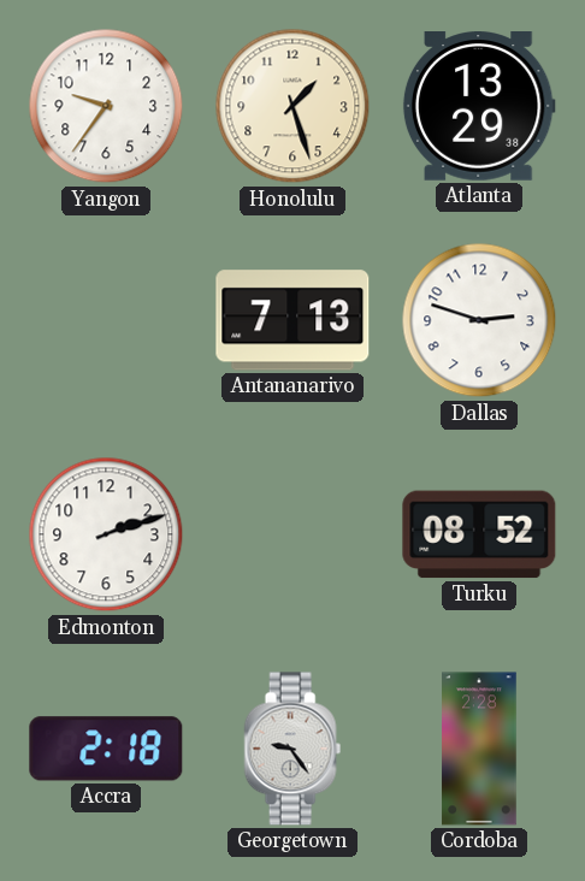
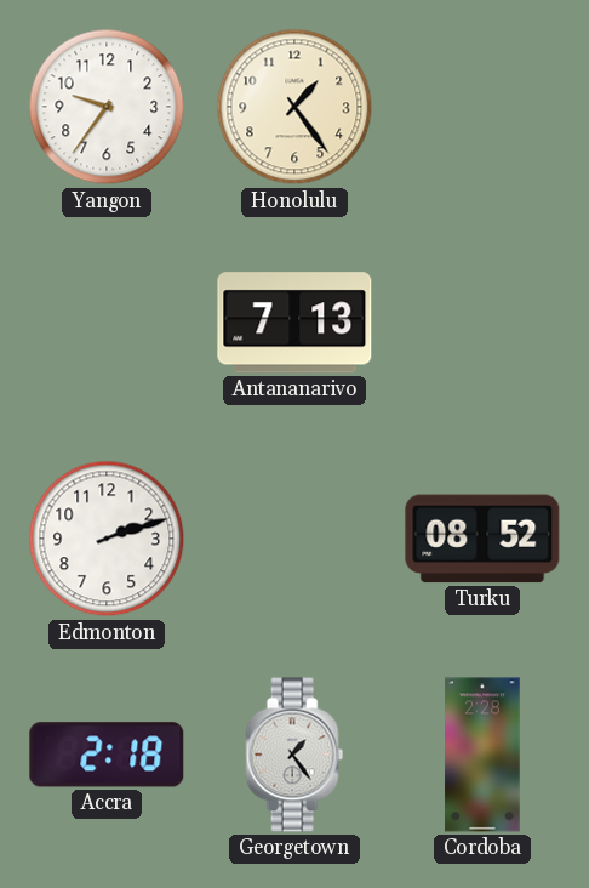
Honolulu: 1:27 -> 1:24 (294, 107)
Atlanta: 13:29 -> none (479, 107)
Dallas: 2:48 -> none (479, 320)
Georgetown: 9:24 -> 1:24 (294, 755)
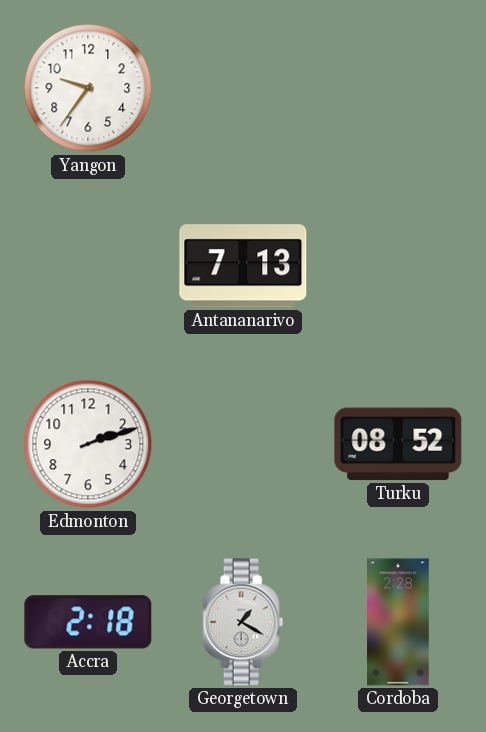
Honolulu: 1:24 -> none (294, 107)
Georgetown: 1:24 -> 1:20 (243, 622)
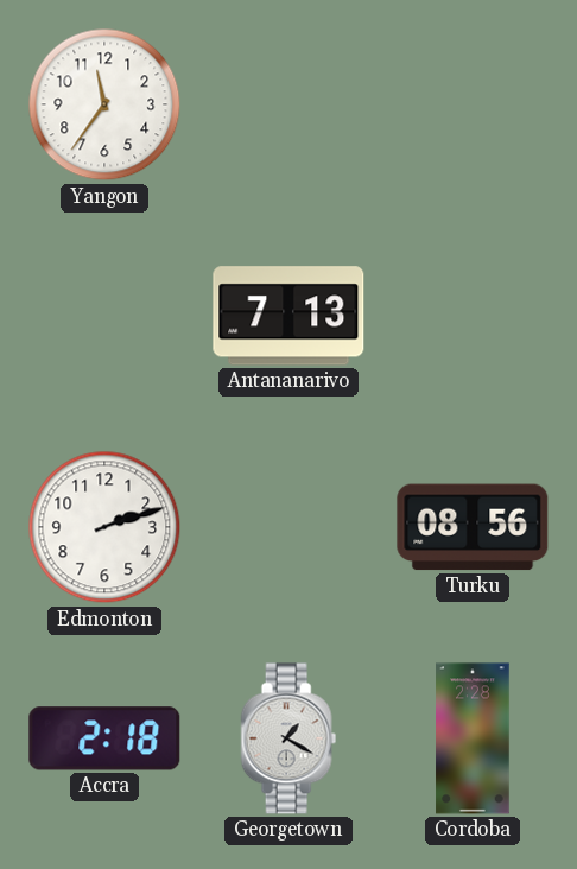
Yangon: 9:36 -> 11:36 (104, 104)
Turku: 08:52 -> 08:56 (473, 527)
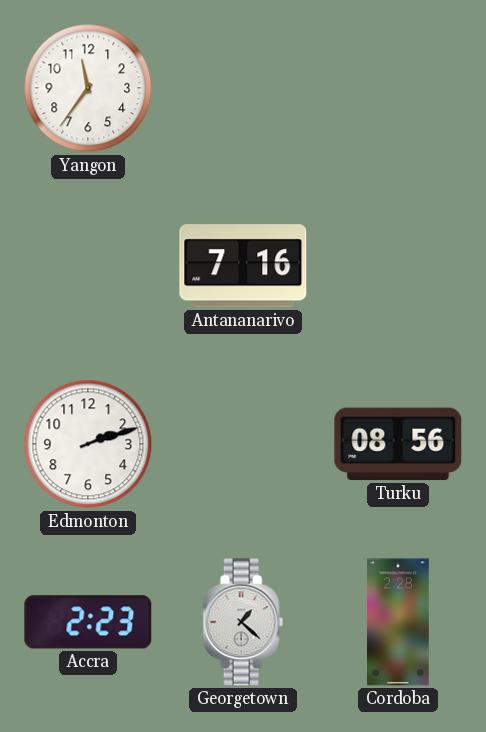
Antananarivo: 7:13 -> 7:16 (243, 266)
Accra: 2:18 -> 2:23 (88, 622)
Georgetown: 1:20 -> 1:22 (243, 622)
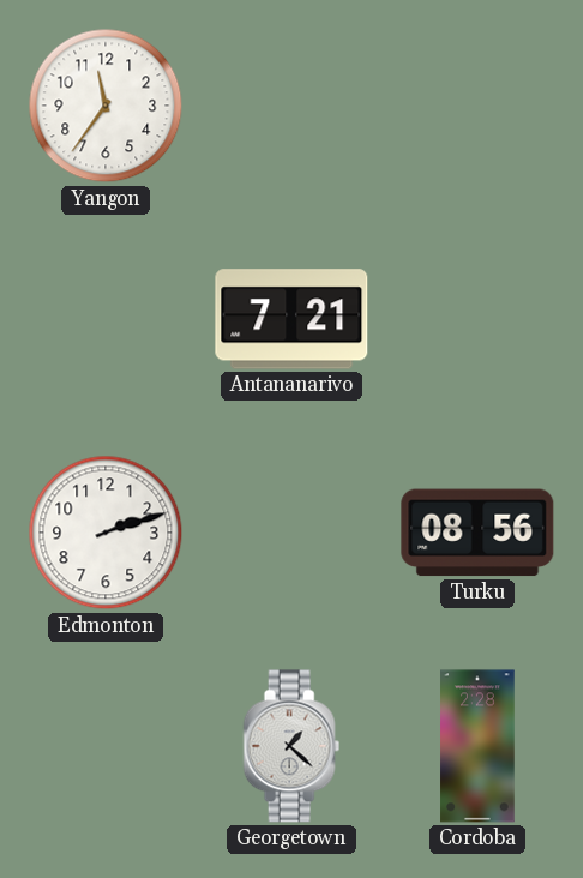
Antananarivo: 7:16 -> 7:21 (291, 319)
Accra: 2:23 -> none (88, 622)
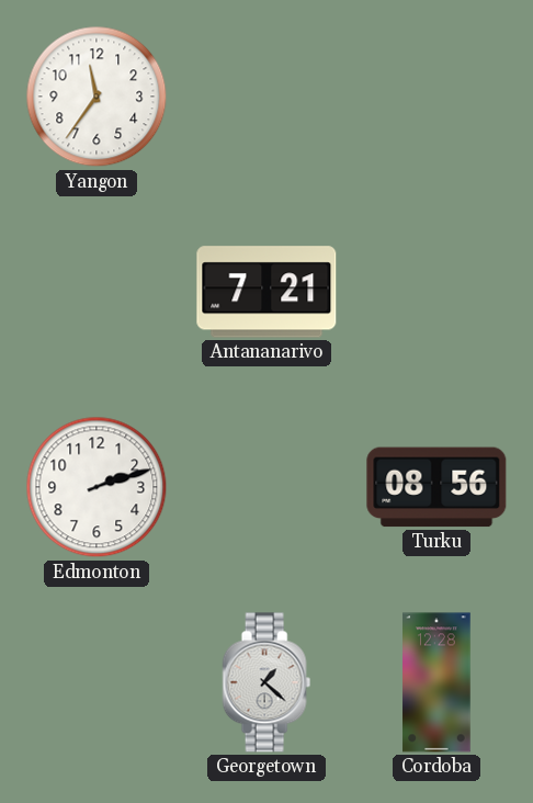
Cordoba: 2:28 -> 12:28 (436, 682)
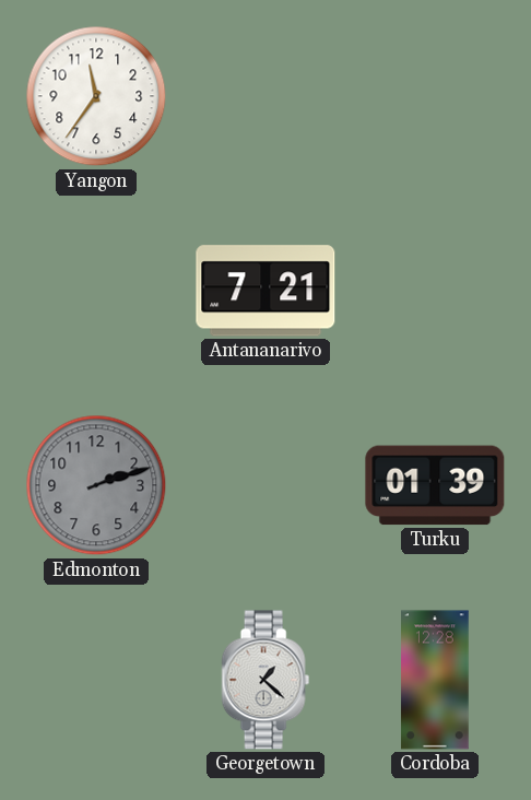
Edmonton dial: white -> grey (96, 485)
Turku: 08:56 -> 01:39 (435, 485)
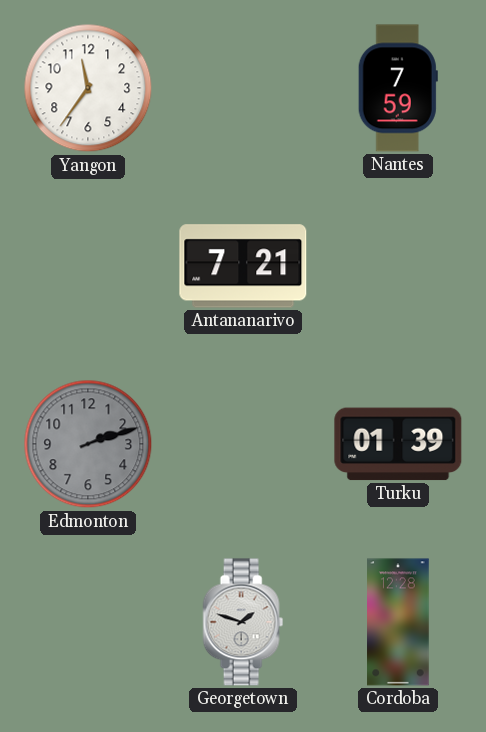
Nantes: none -> 7:59 (398, 88)
Georgetown: 1:22 -> 1:48 (243, 622)
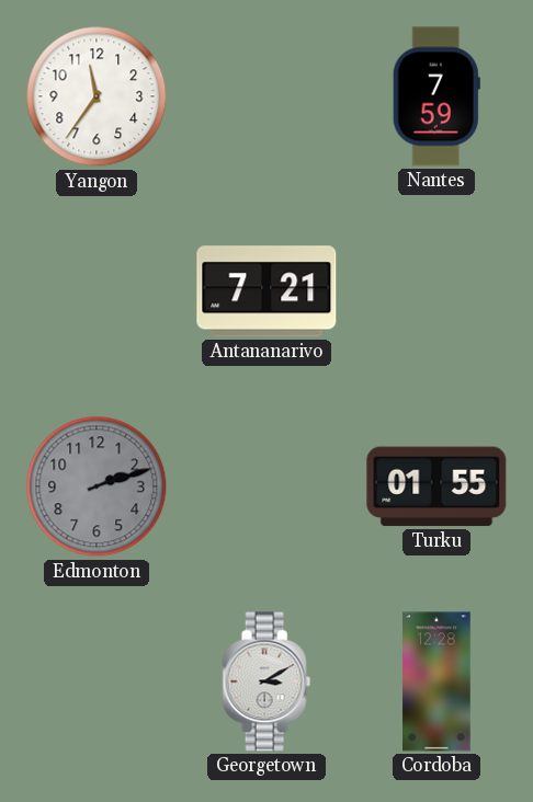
Turku: 01:39 -> 01:55 (436, 486)
Georgetown: 1:48 -> 3:10 (266, 681)
